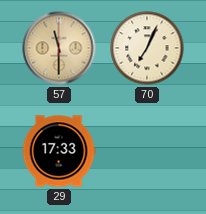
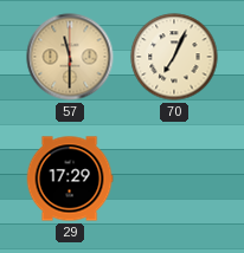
29: 17:33 -> 17:29 (70, 179)
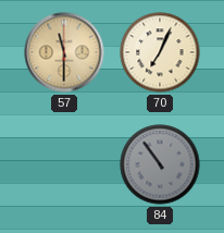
29: 17:29 -> none (70, 179)
84: none -> 10:54 (160, 164)
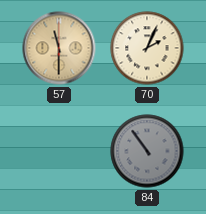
70: 7:04 -> 2:04 (147, 48)
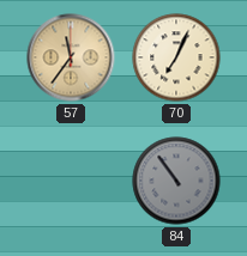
57: 11:30 -> 11:36 (71, 57)
70: 2:04 -> 7:04 (176, 57)
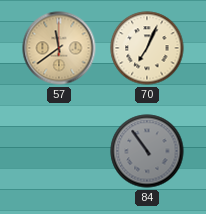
57: 11:36 -> 11:39 (59, 48)
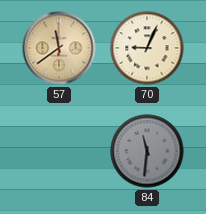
70: 7:04 -> 9:04 (147, 48)
84: 10:54 -> 11:31 (147, 151)
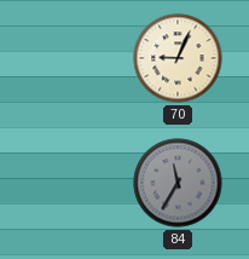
57: 11:39 -> none (59, 48)
84: 11:31 -> 11:35 (178, 183)
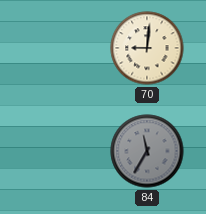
70: 9:04 -> 9:01 (147, 48)
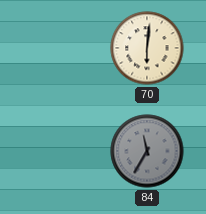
70: 9:01 -> 6:01 (147, 48)
